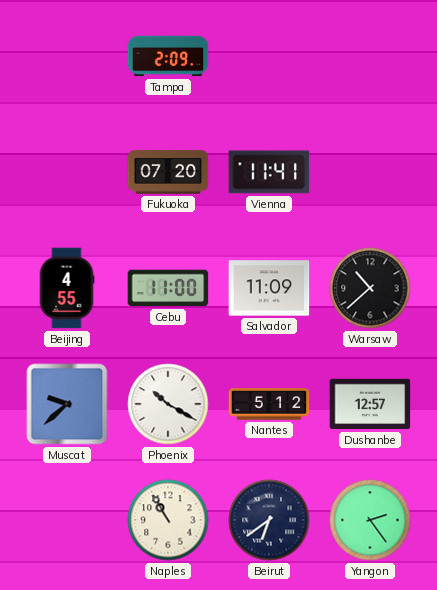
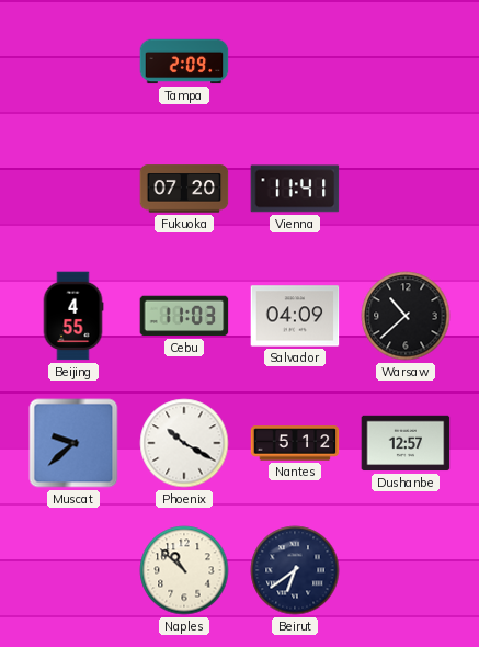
Cebu: 11:00 -> 11:03 (184, 316)
Salvador: 11:09 -> 04:09 (295, 316)
Naples: 10:55 -> 10:52 (184, 570)
Yangon: 2:24 -> none (370, 520)
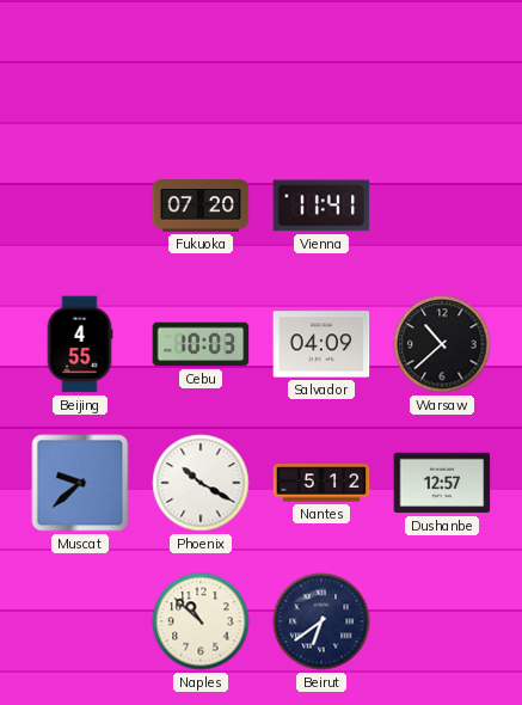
Tampa: 2:09 -> none (184, 61)
Cebu: 11:03 -> 10:03 (201, 344)
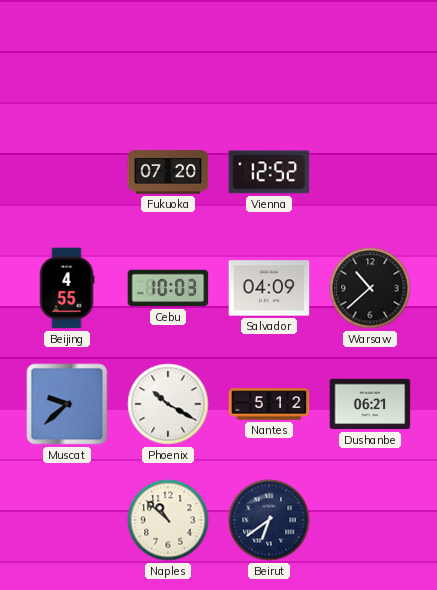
Vienna: 11:41 -> 12:52 (269, 172)
Dushanbe: 12:57 -> 06:21 (370, 404)
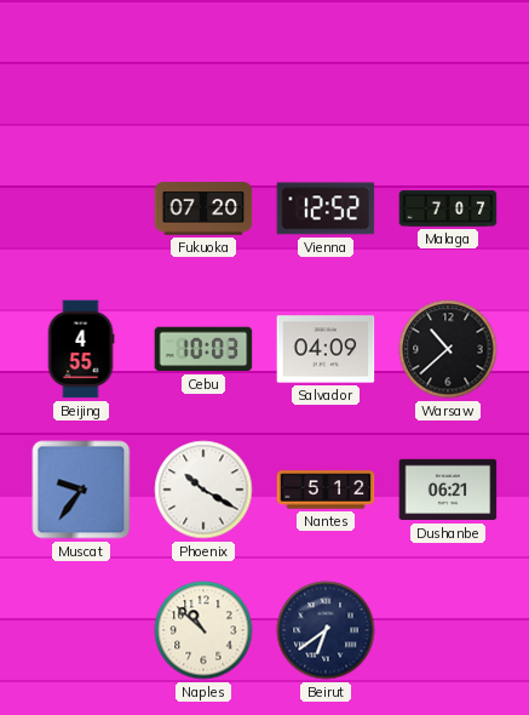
Malaga: none -> 7:07 (448, 208)
Muscat: 9:38 -> 9:36 (81, 490)
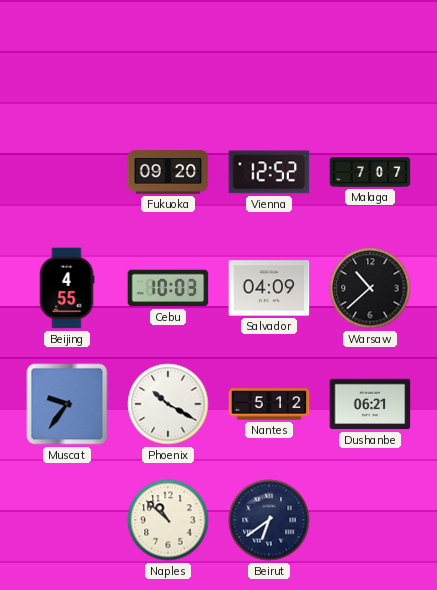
Fukuoka: 07:20 -> 09:20 (168, 172)
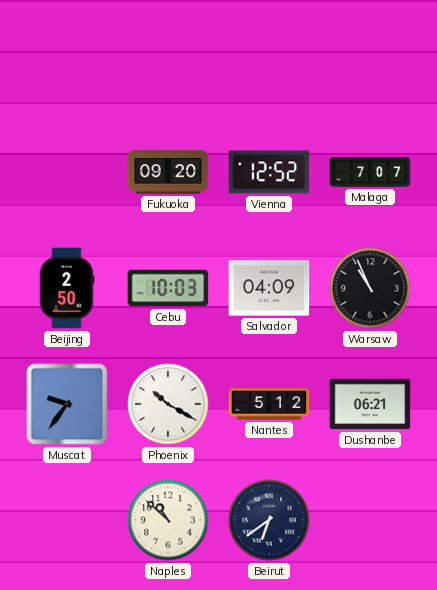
Beijing: 4:55 -> 2:50 (67, 288)
Warsaw: 10:38 -> 10:56 (370, 288)
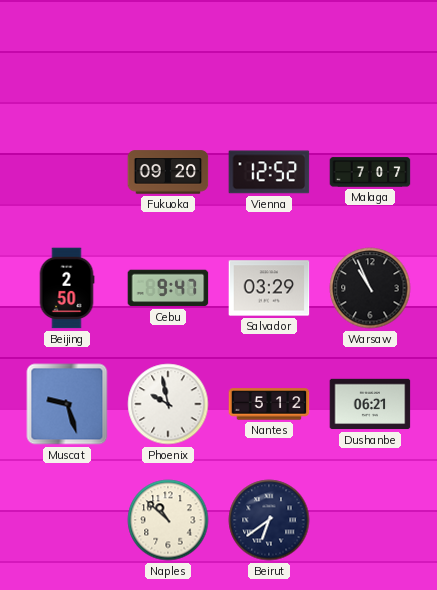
Cebu: 10:03 -> 9:47 (168, 288)
Salvador: 04:09 -> 03:29 (269, 288)
Muscat: 9:36 -> 9:27 (67, 404)
Phoenix: 10:20 -> 9:58 (168, 404)
